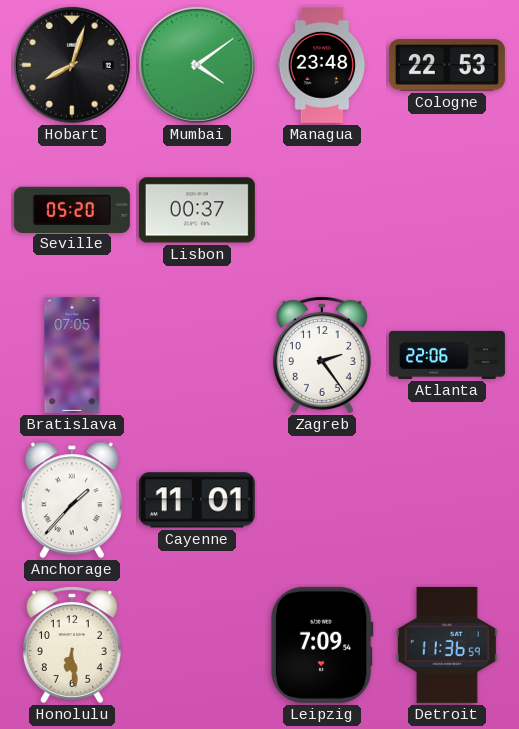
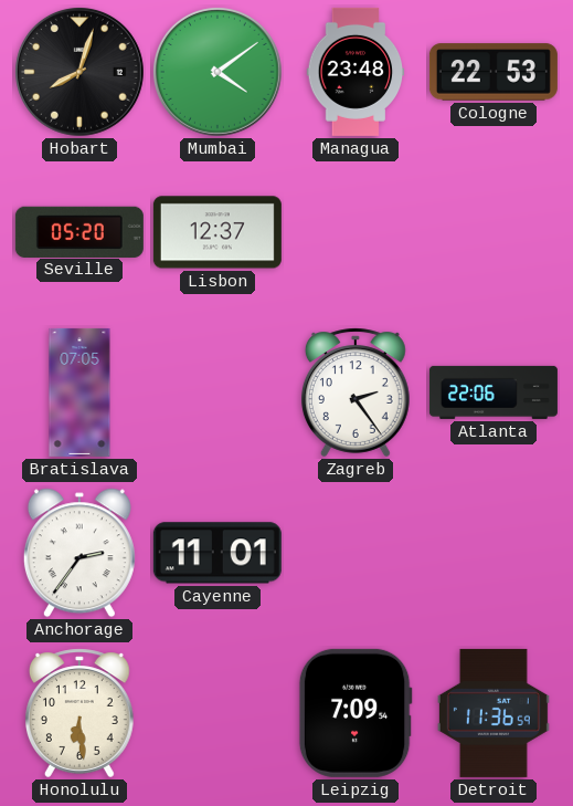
Lisbon: 00:37 -> 12:37 (217, 232)
Anchorage: 1:37 -> 2:36 (79, 553)
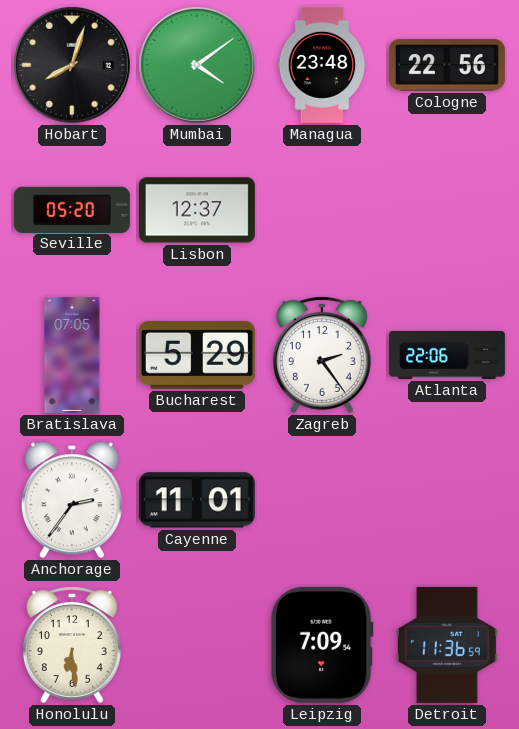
Cologne: 22:53 -> 22:56 (447, 65)
Bucharest: none -> 5:29 (197, 355)
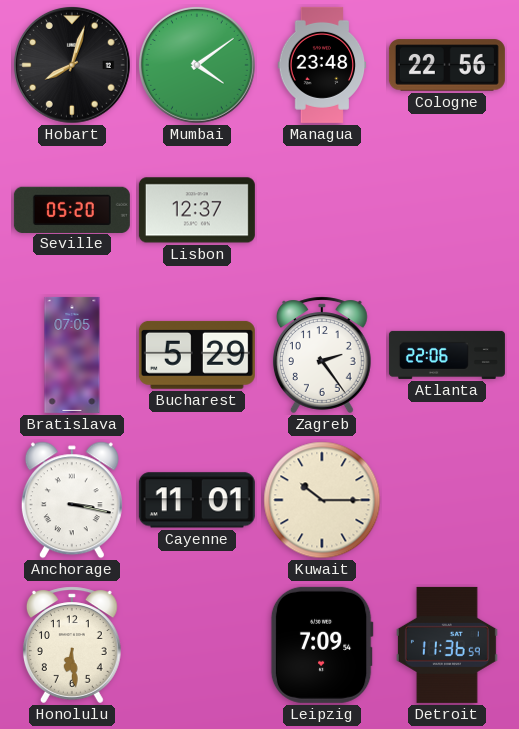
Anchorage: 2:36 -> 3:17 (72, 500)
Kuwait: none -> 10:15 (322, 500)
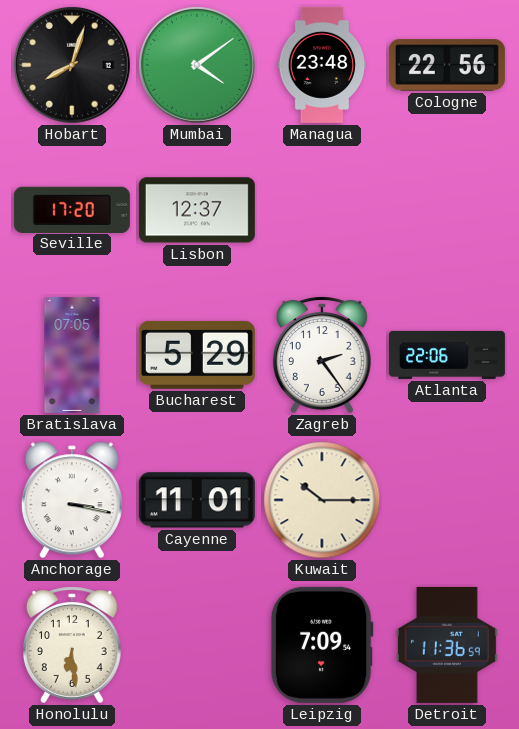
Seville: 05:20 -> 17:20 (72, 209)
